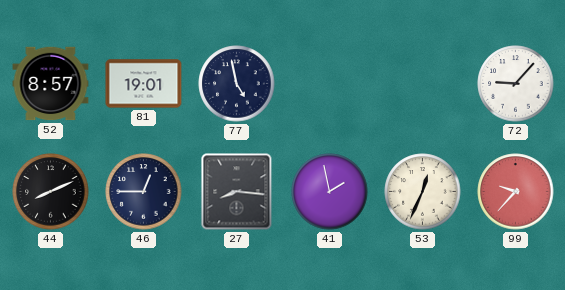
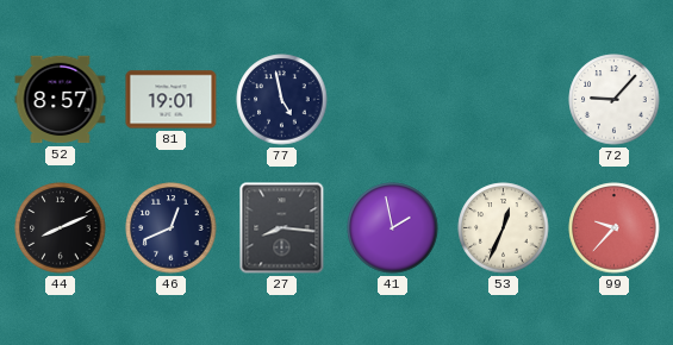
46: 12:45 -> 12:41 (172, 228)
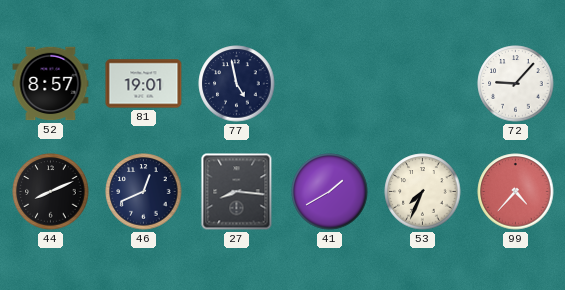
41: 1:58 -> 1:40 (330, 192)
53: 12:34 -> 7:34 (423, 192)
99: 9:37 -> 4:37 (516, 192)
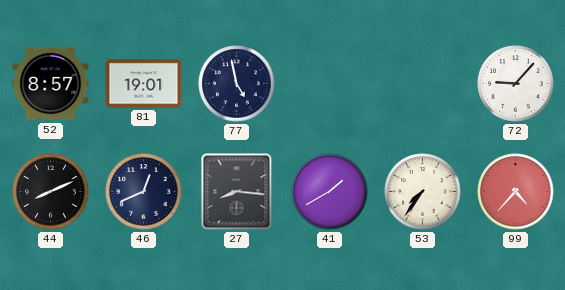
53: 7:34 -> 7:36 (423, 192)
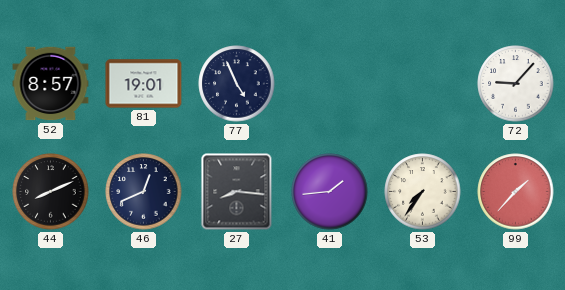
77: 4:58 -> 4:56 (237, 84)
41: 1:40 -> 1:44 (330, 192)
99: 4:37 -> 1:37 (516, 192)
